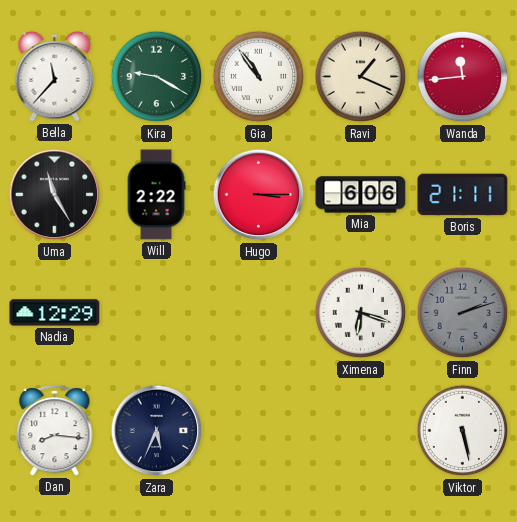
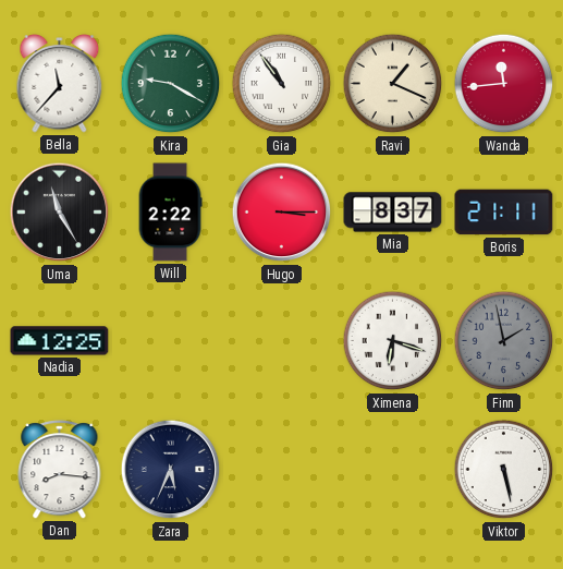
Mia: 6:06 -> 8:37 (393, 213)
Nadia: 12:29 -> 12:25 (60, 341)
Finn: 2:12 -> 1:58 (504, 341)
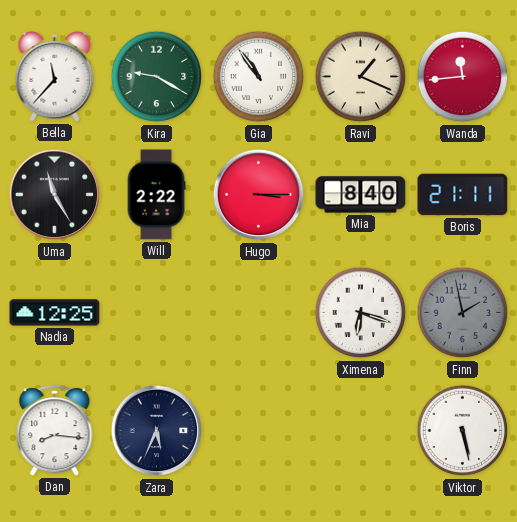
Mia: 8:37 -> 8:40 (361, 195)
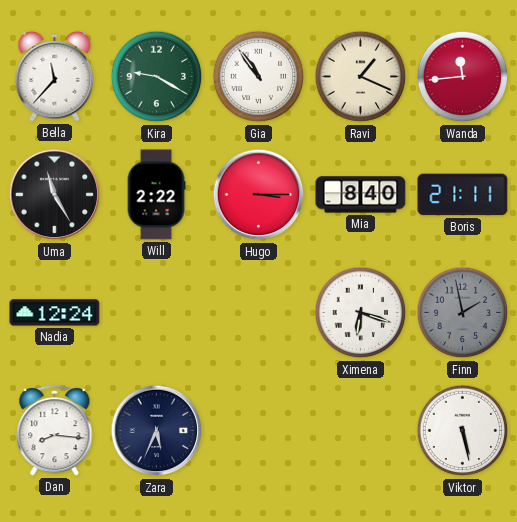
Nadia: 12:25 -> 12:24 (55, 313)
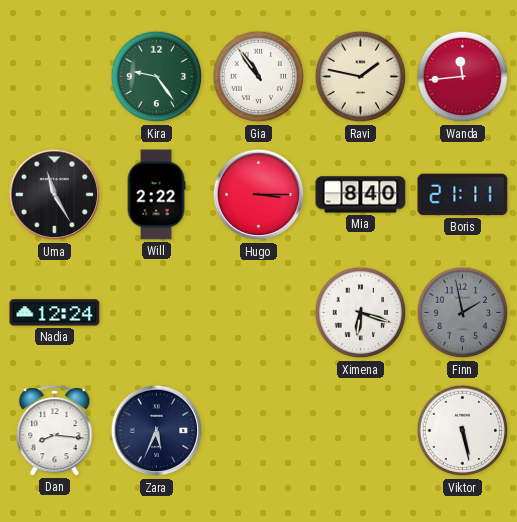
Bella: 11:37 -> none (55, 77)
Kira: 9:20 -> 9:24 (157, 77)
Ravi: 1:19 -> 1:47 (361, 77)
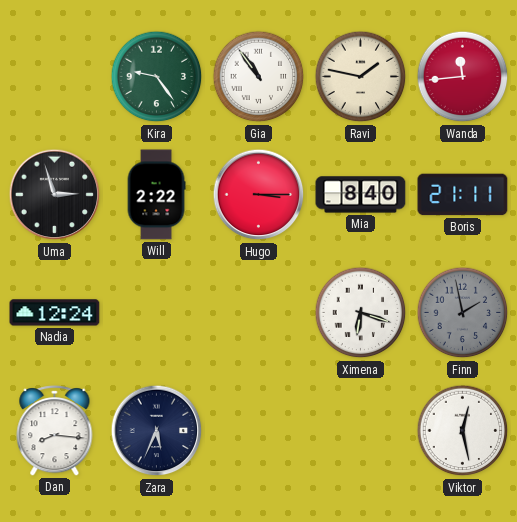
Uma: 11:25 -> 2:57 (55, 195)
Viktor: 5:28 -> 12:28 (463, 431)
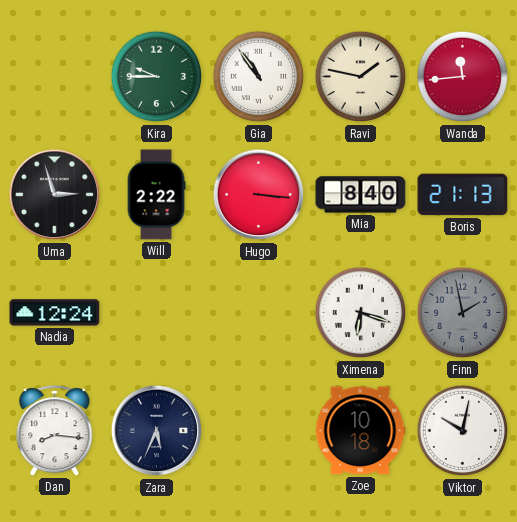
Kira: 9:24 -> 9:45 (157, 77)
Hugo: 3:15 -> 3:16 (259, 195)
Boris: 21:11 -> 21:13 (463, 195)
Zoe: none -> 10:18 (360, 431)
Viktor: 12:28 -> 10:02 (463, 431)
